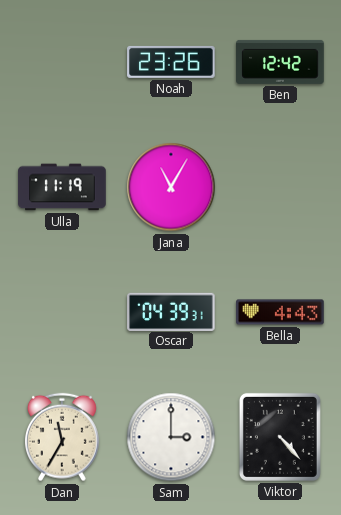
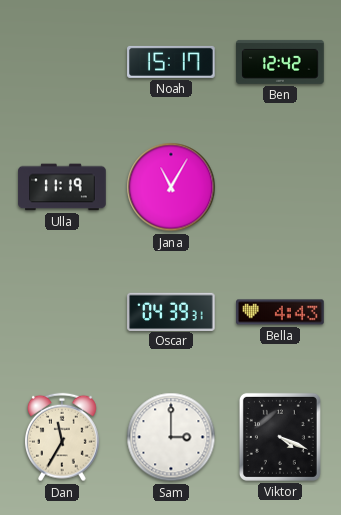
Noah: 23:26 -> 15:17 (171, 62)
Viktor: 4:23 -> 4:19 (280, 437)
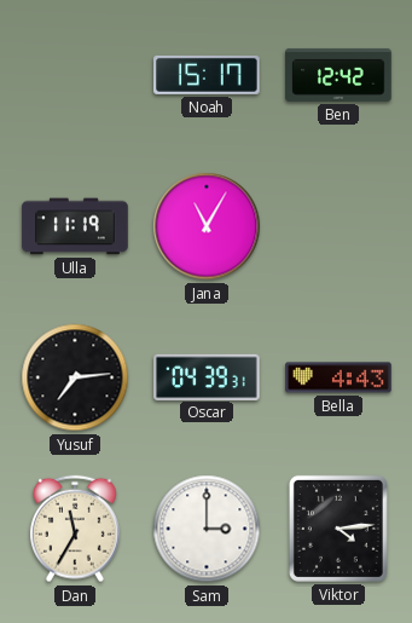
Yusuf: none -> 7:14 (75, 377)
Viktor: 4:19 -> 4:14 (338, 529)
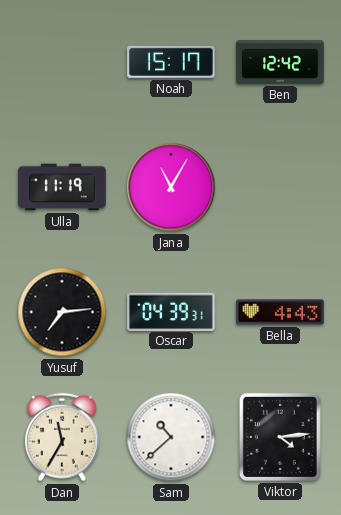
Sam: 3:00 -> 10:38 (171, 437)
